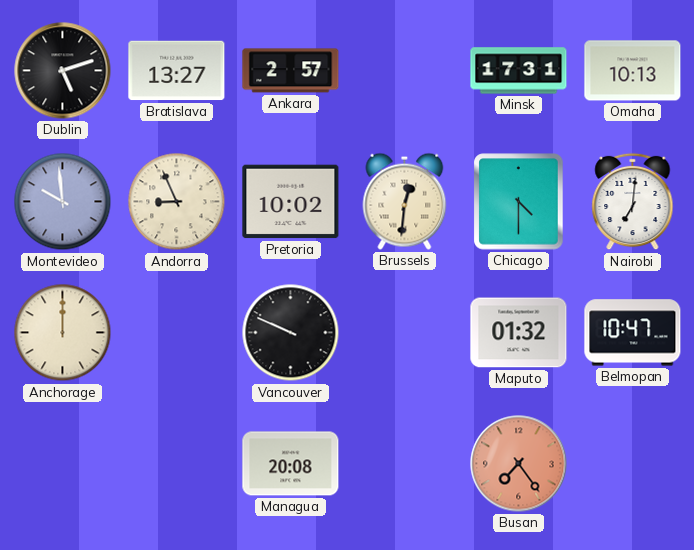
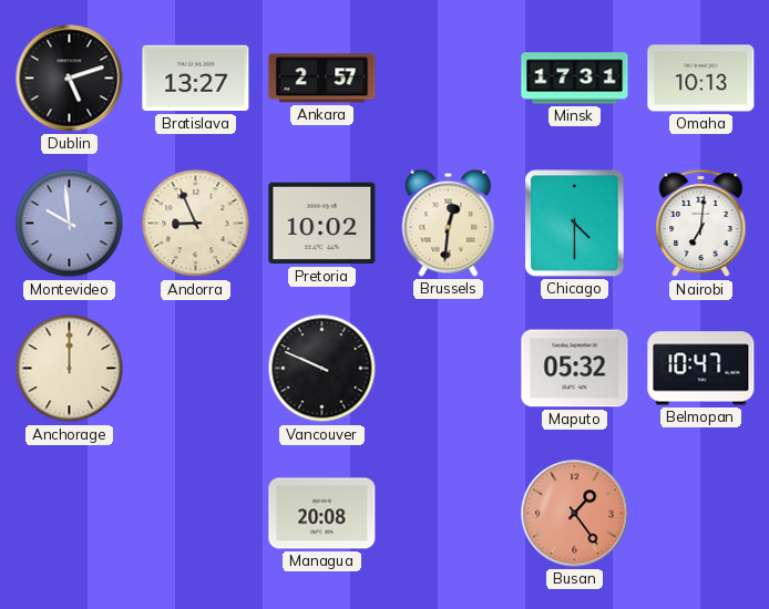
Maputo: 01:32 -> 05:32 (575, 369)
Busan: 7:24 -> 1:24 (575, 514)
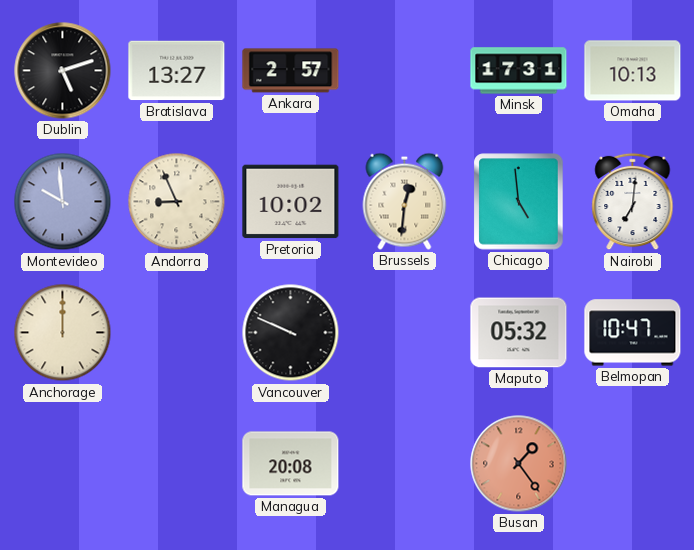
Chicago: 4:30 -> 4:59 (519, 202)
